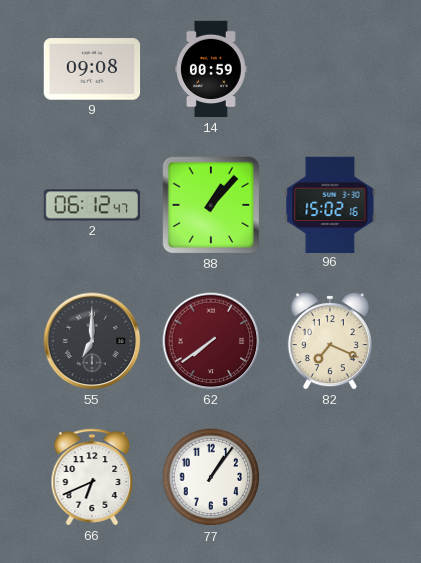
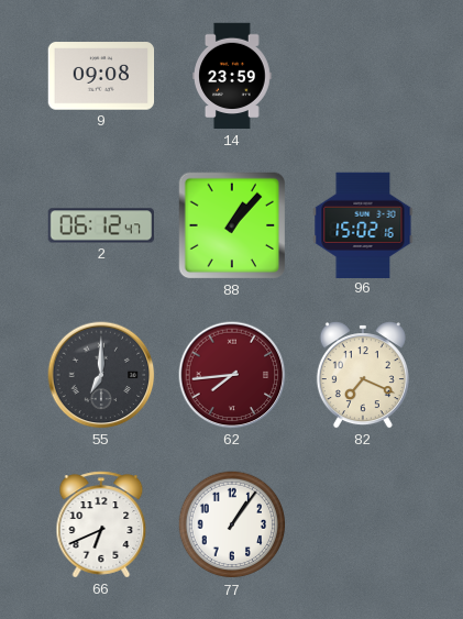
14: 00:59 -> 23:59 (232, 76)
62: 7:39 -> 7:44 (232, 375)
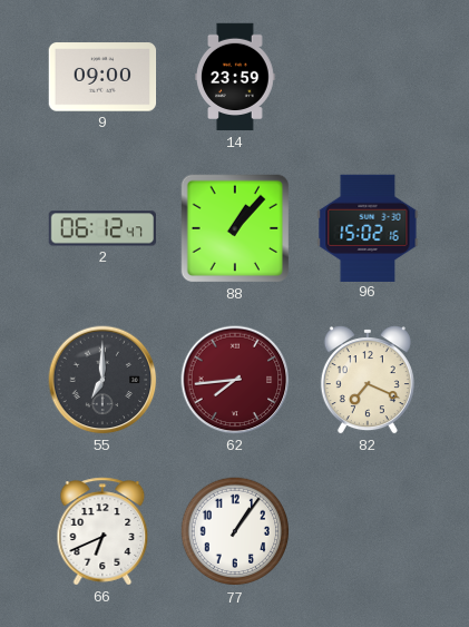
9: 09:08 -> 09:00 (102, 77)
